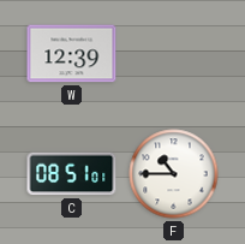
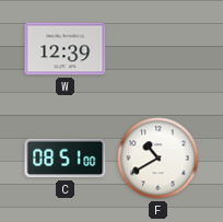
C: 08:51:01 -> 08:51:00 (66, 159)
F: 10:45 -> 10:40 (159, 159)
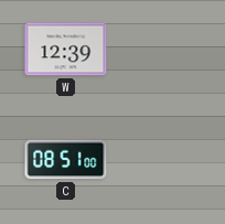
F: 10:40 -> none (159, 159)
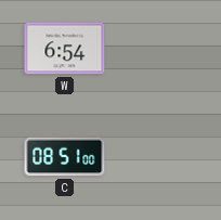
W: 12:39 -> 6:54 (65, 49)
